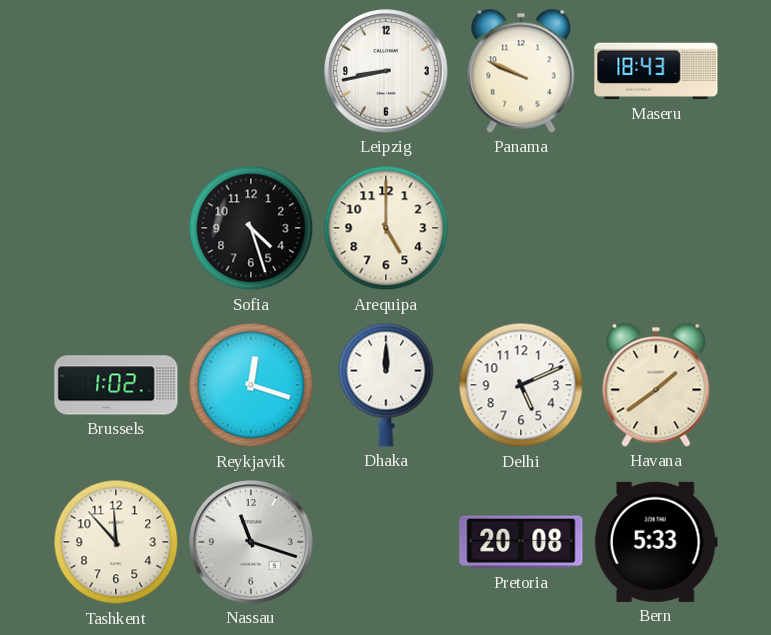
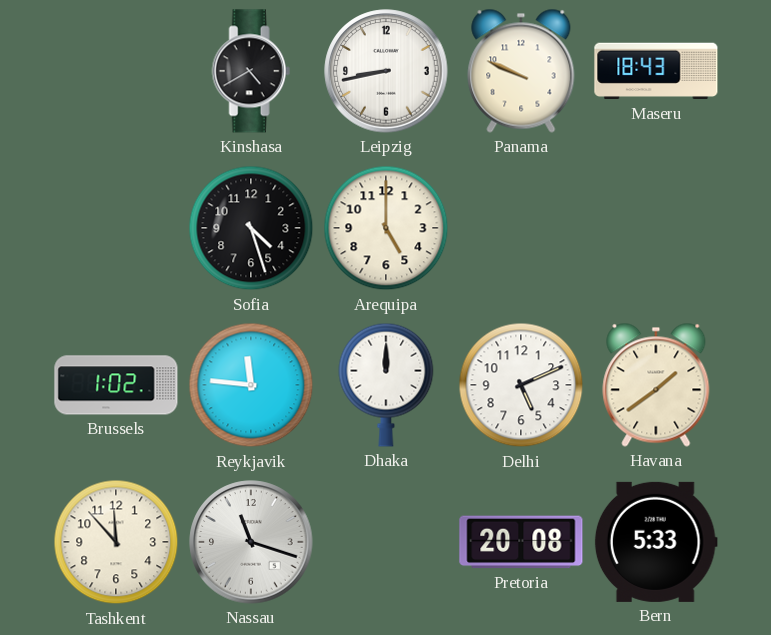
Kinshasa: none -> 4:40 (251, 71)
Reykjavik: 12:18 -> 11:46 (251, 385)
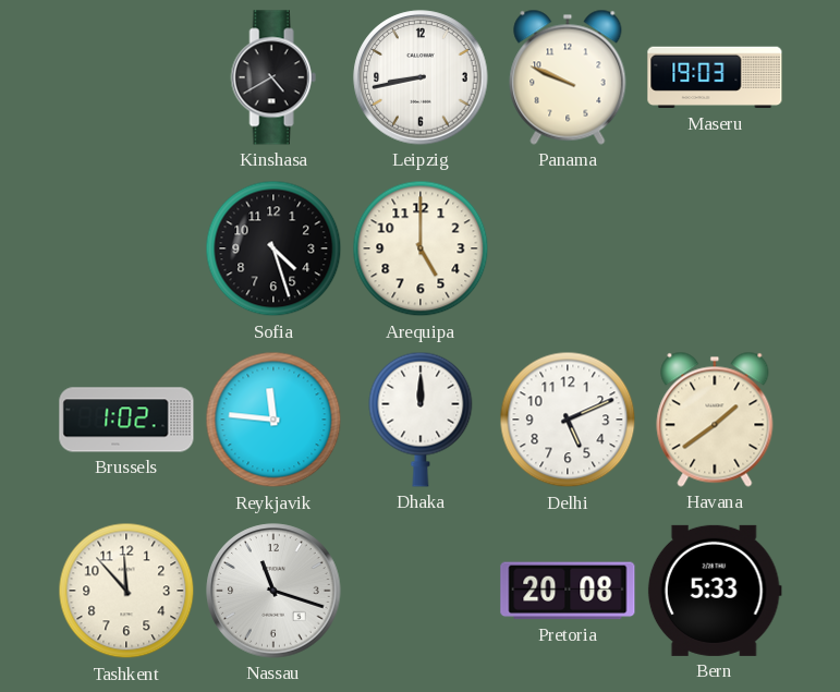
Maseru: 18:43 -> 19:03 (715, 77)
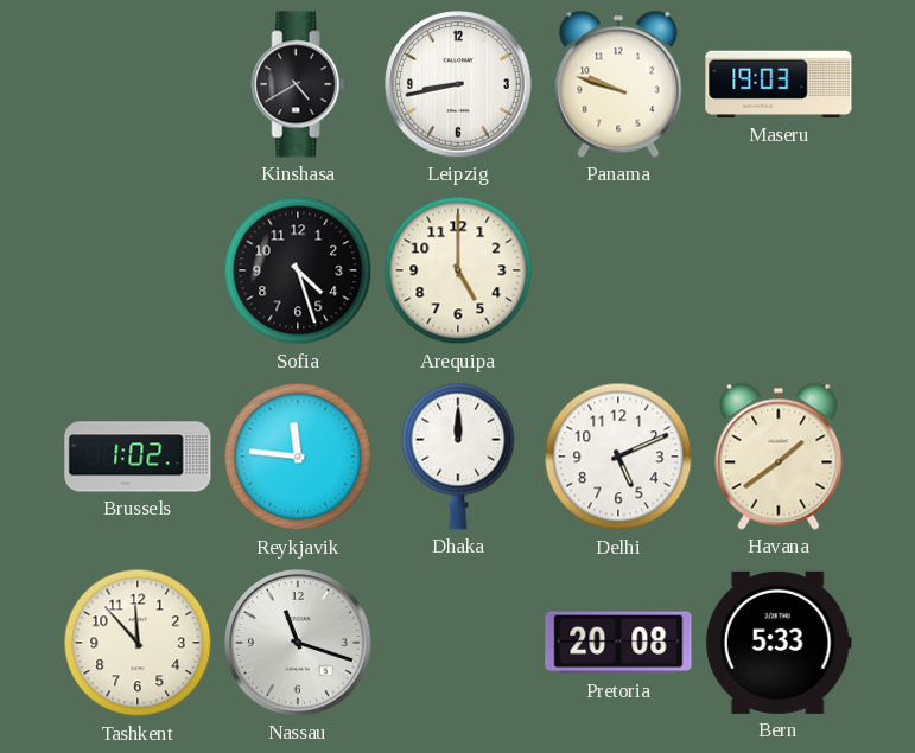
Panama: 9:49 -> 9:48 (618, 84)
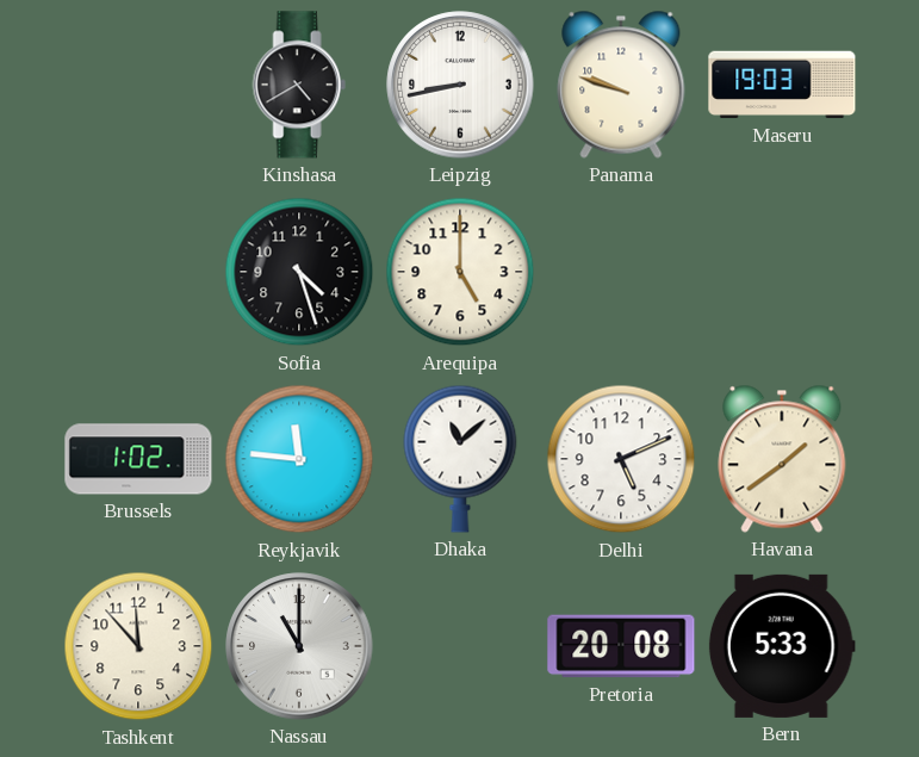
Dhaka: 12:00 -> 11:08 (460, 459)
Nassau: 11:18 -> 11:00 (299, 646)
